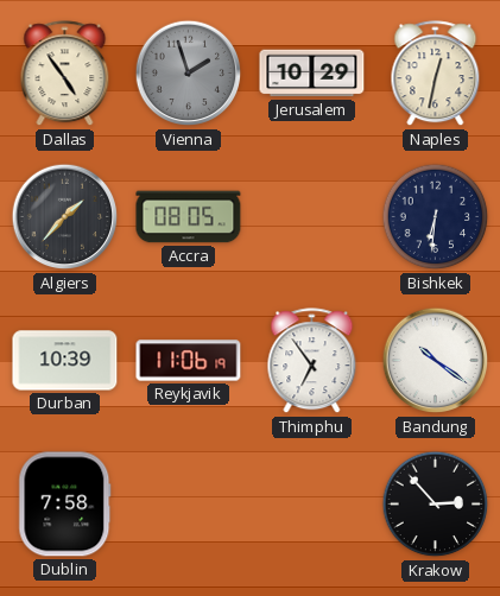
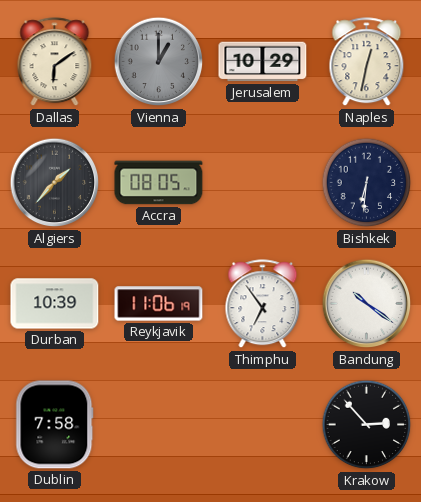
Dallas: 4:54 -> 6:09 (55, 62)
Vienna: 1:57 -> 1:00 (159, 62)
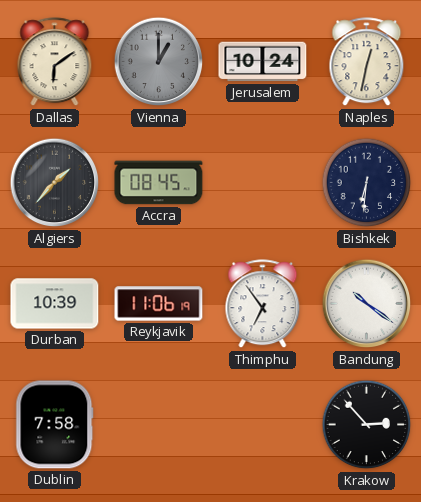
Jerusalem: 10:29 -> 10:24 (263, 62)
Accra: 08:05 -> 08:45 (159, 183)
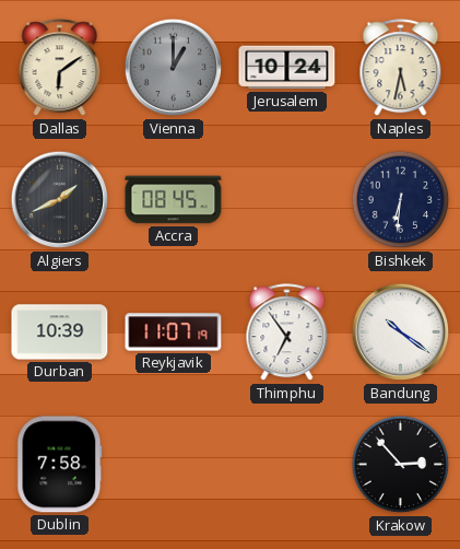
Naples: 12:32 -> 5:32 (401, 68)
Algiers: 1:37 -> 1:41 (60, 200)
Reykjavik: 11:06 -> 11:07 (174, 332)
